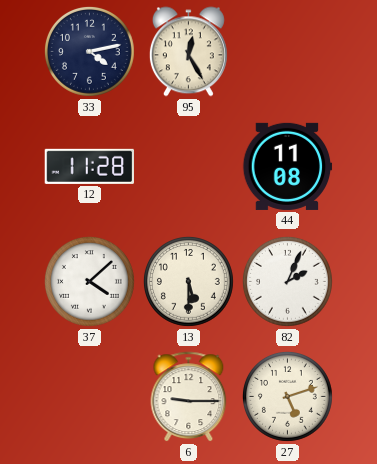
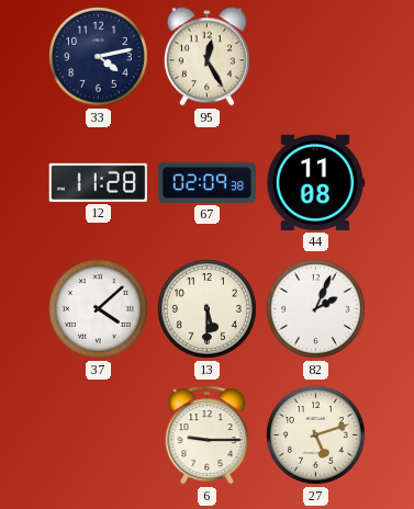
67: none -> 02:09 (208, 182)
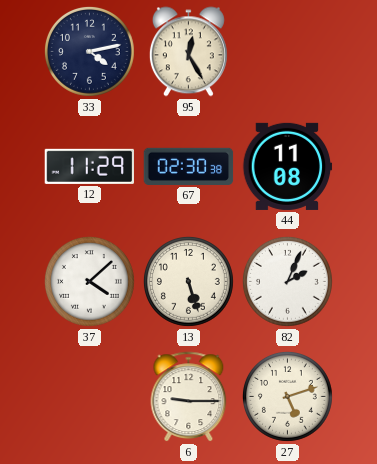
12: 11:28 -> 11:29 (89, 166)
67: 02:09 -> 02:30 (189, 166)
13: 5:30 -> 5:27 (188, 281)
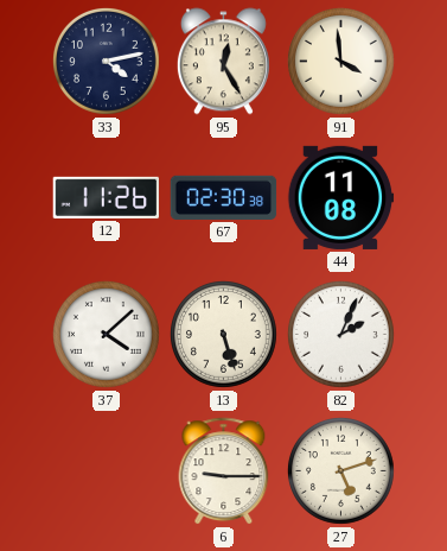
91: none -> 3:59 (340, 61)
12: 11:29 -> 11:26 (106, 197)
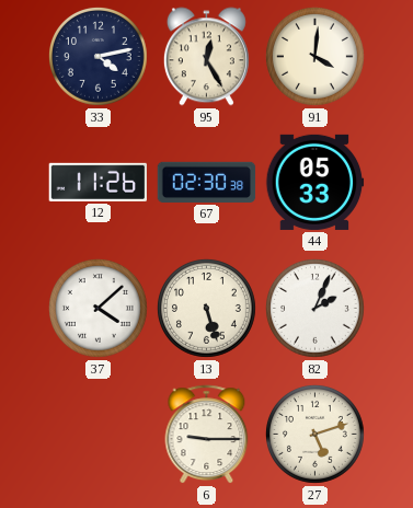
91: 3:59 -> 4:01 (314, 56)
44: 11:08 -> 05:33 (316, 182)
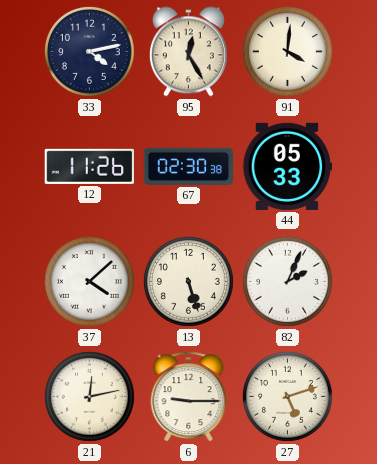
21: none -> 12:13 (89, 396)
